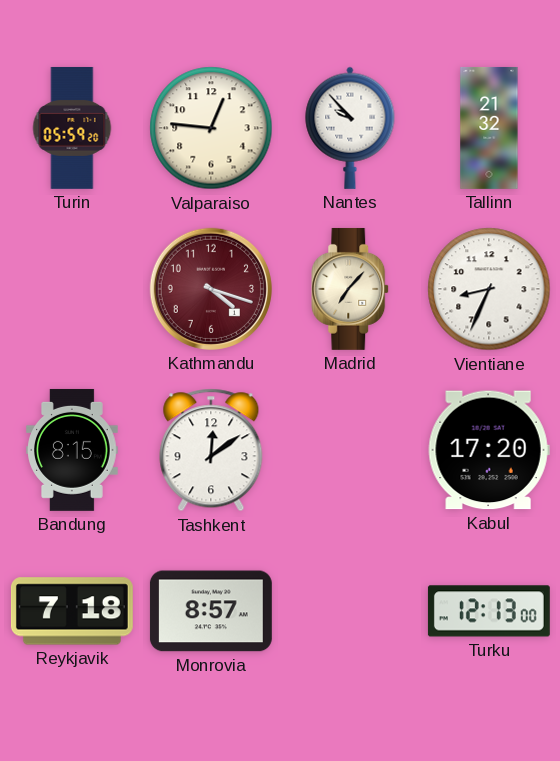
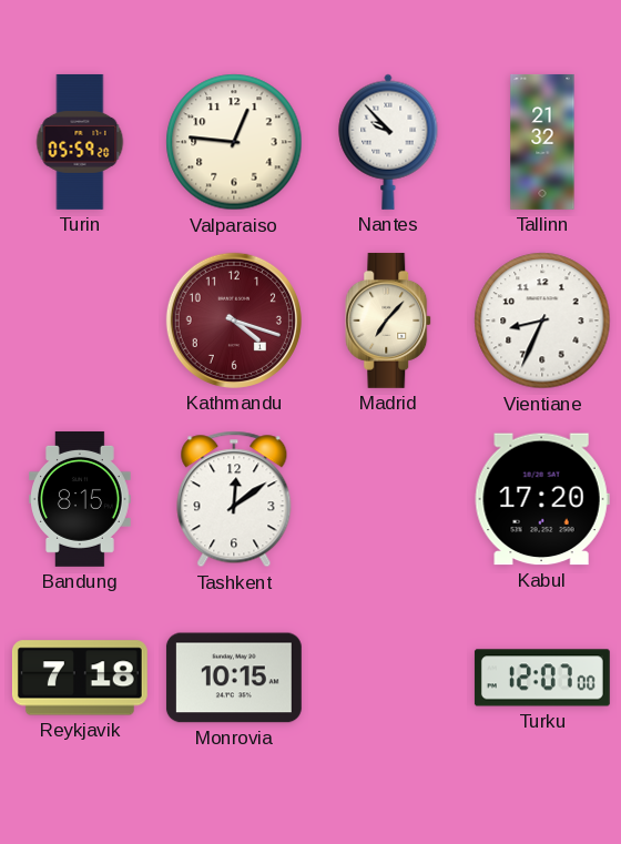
Monrovia: 8:57 -> 10:15 (234, 678)
Turku: 12:13 -> 12:07 (542, 678)
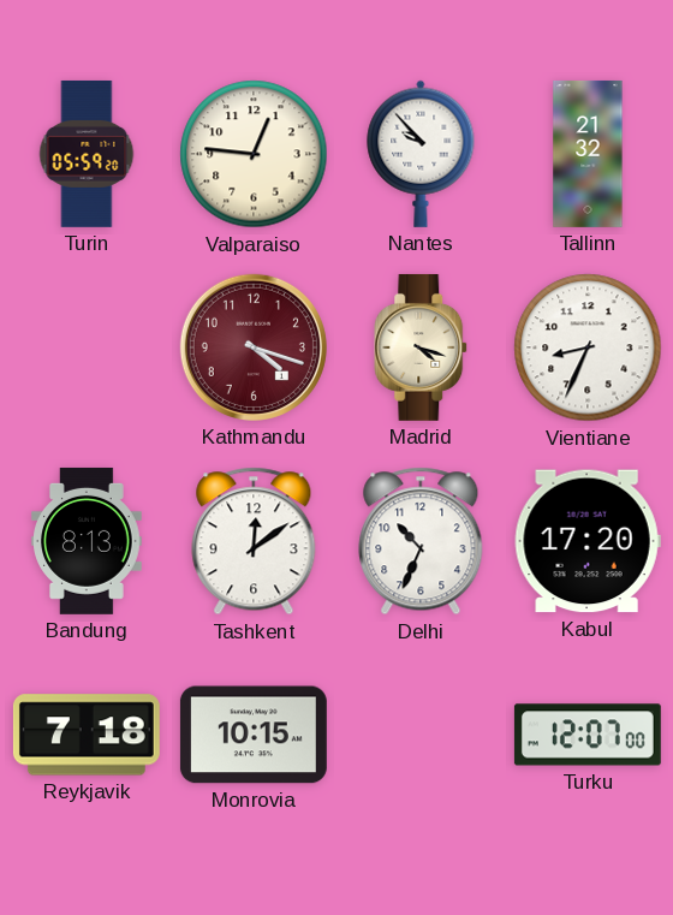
Madrid: 7:07 -> 4:18 (422, 347)
Bandung: 8:15 -> 8:13 (88, 541)
Delhi: none -> 10:34 (421, 541)
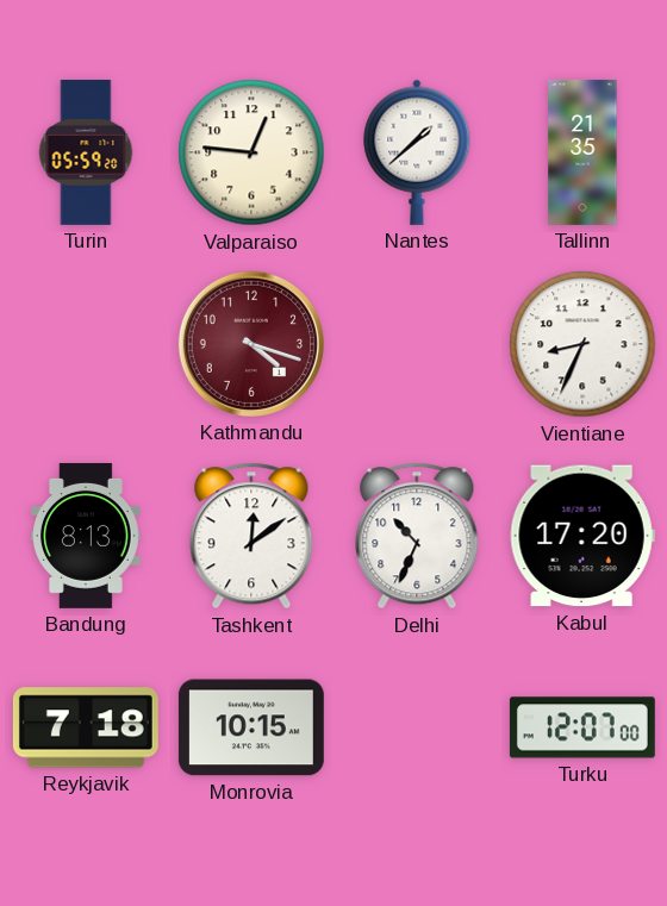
Nantes: 9:53 -> 1:38 (417, 152)
Tallinn: 21:32 -> 21:35 (582, 152)
Madrid: 4:18 -> none (422, 347)
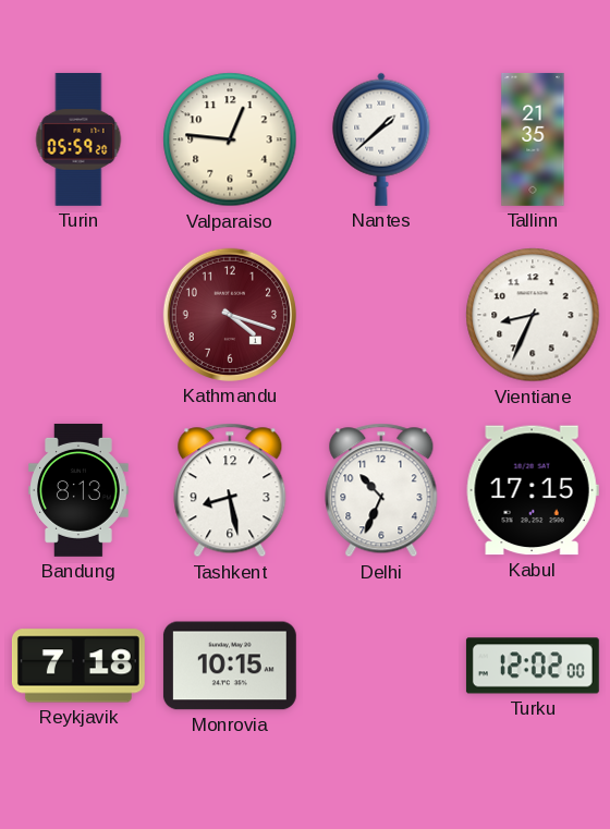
Tashkent: 12:09 -> 8:28 (230, 490)
Kabul: 17:20 -> 17:15 (533, 490)
Turku: 12:07 -> 12:02 (533, 666)
